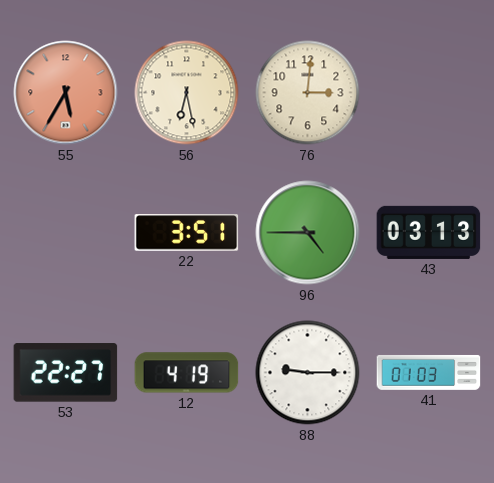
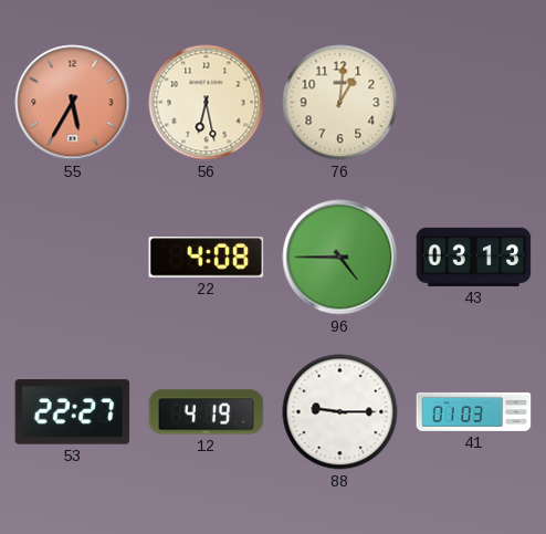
76: 3:01 -> 1:01 (340, 103)
22: 3:51 -> 4:08 (207, 258)
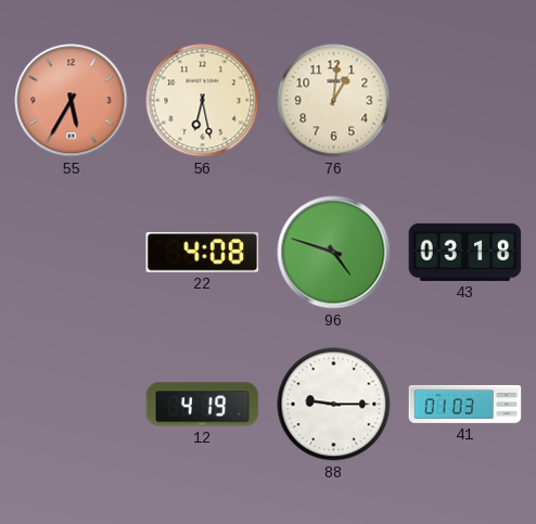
96: 4:45 -> 4:48 (334, 253)
43: 03:13 -> 03:18 (465, 252)
53: 22:27 -> none (73, 412)
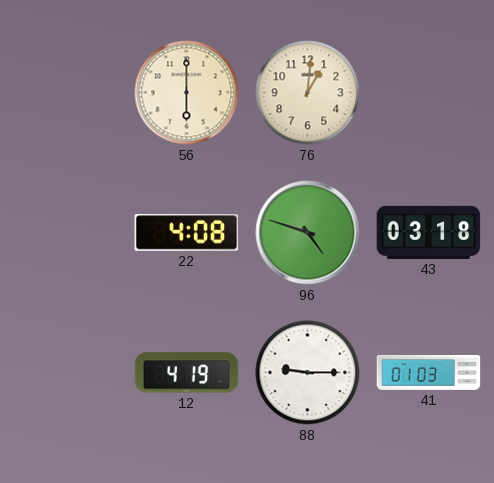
55: 5:35 -> none (72, 101)
56: 6:28 -> 6:00 (187, 93)
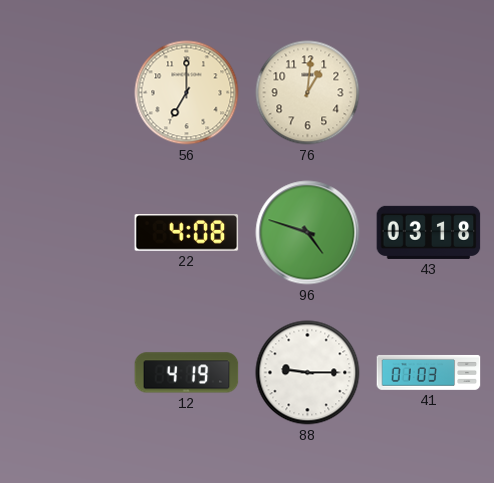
56: 6:00 -> 7:00 (187, 93)
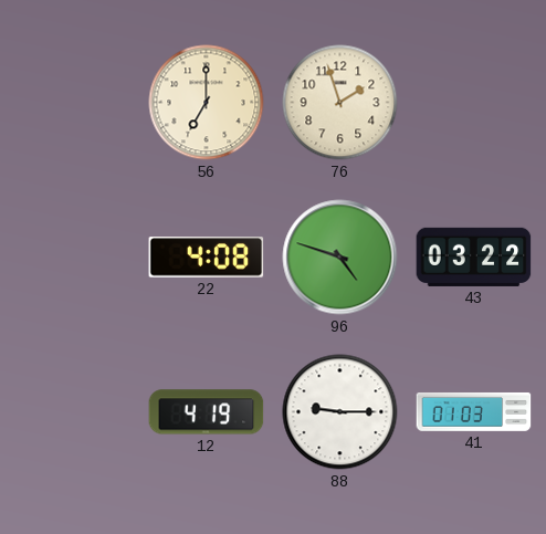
76: 1:01 -> 1:57 (340, 103)
43: 03:18 -> 03:22 (474, 256)
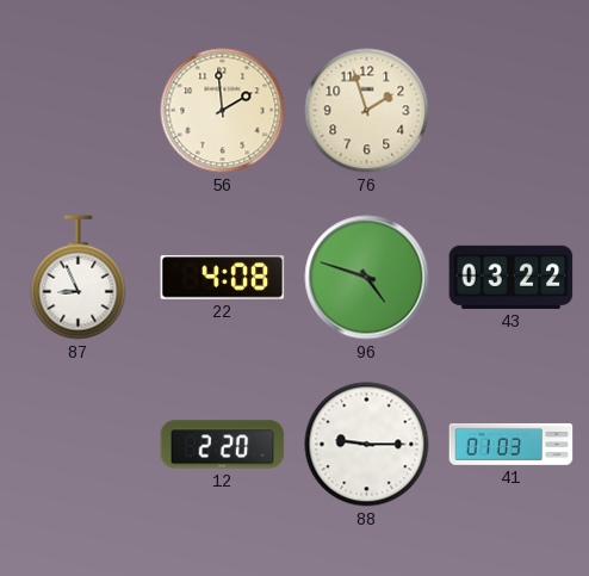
56: 7:00 -> 1:59 (223, 111)
87: none -> 8:56 (79, 278)
12: 4:19 -> 2:20 (223, 445)
